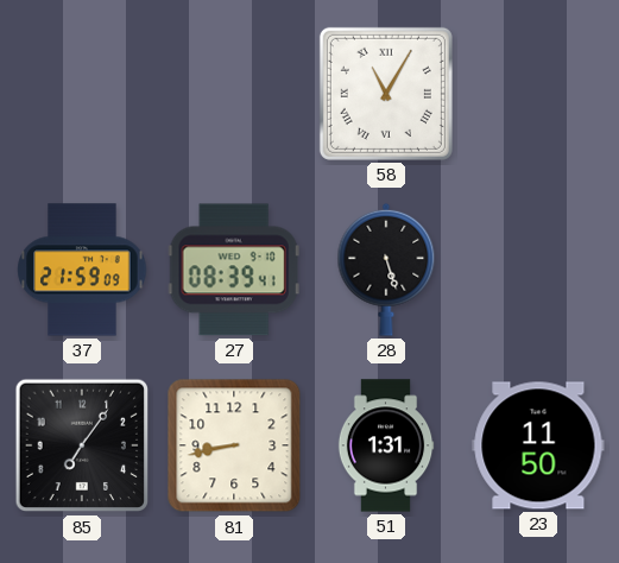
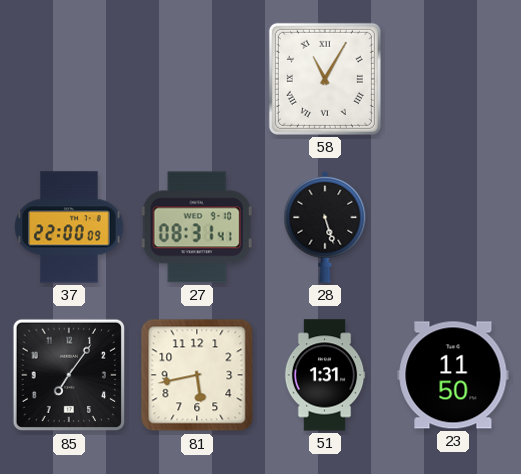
37: 21:59 -> 22:00 (69, 227)
27: 08:39 -> 08:31 (197, 227)
81: 8:43 -> 5:43 (197, 375)
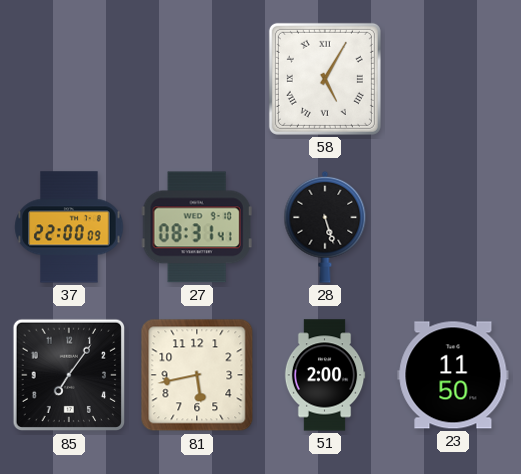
58: 11:05 -> 5:05 (325, 79)
51: 1:31 -> 2:00 (325, 375)
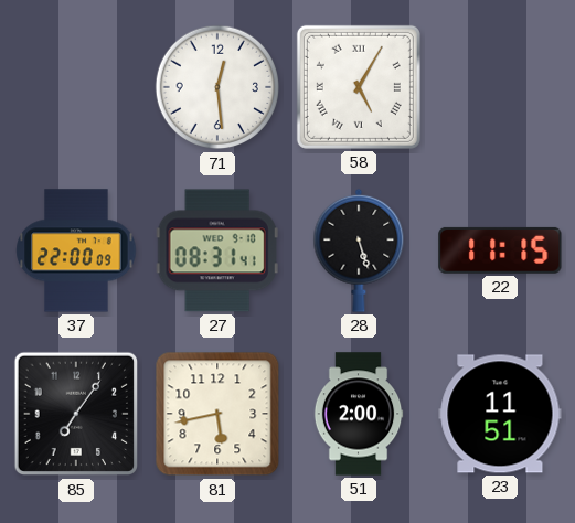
71: none -> 12:29 (217, 87)
22: none -> 11:15 (500, 250)
23: 11:50 -> 11:51 (500, 414)
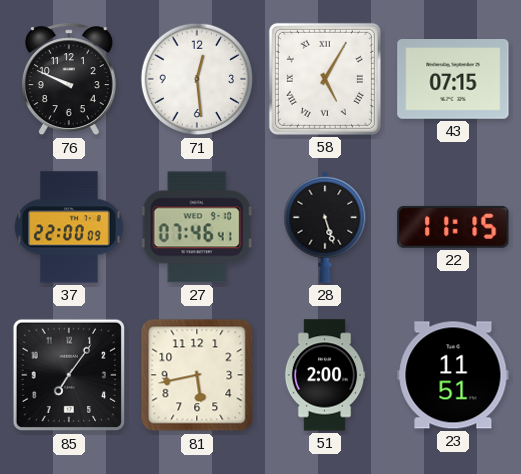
76: none -> 9:49 (69, 80)
43: none -> 07:15 (453, 80)
27: 08:31 -> 07:46 (197, 227)
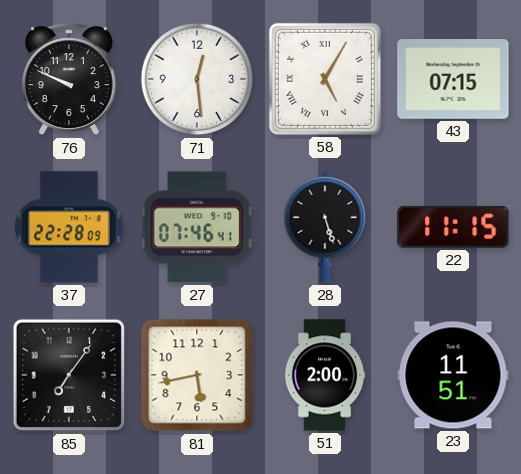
37: 22:00 -> 22:28 (69, 227)
